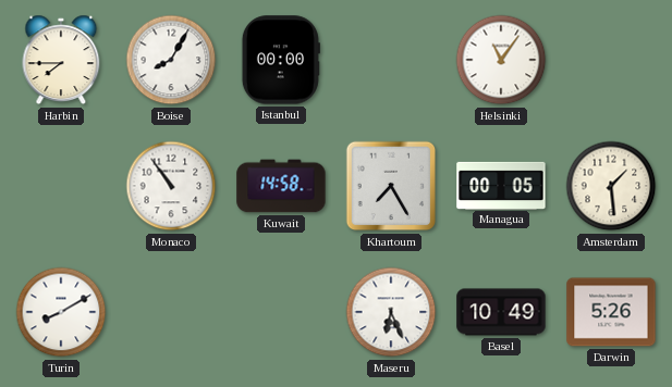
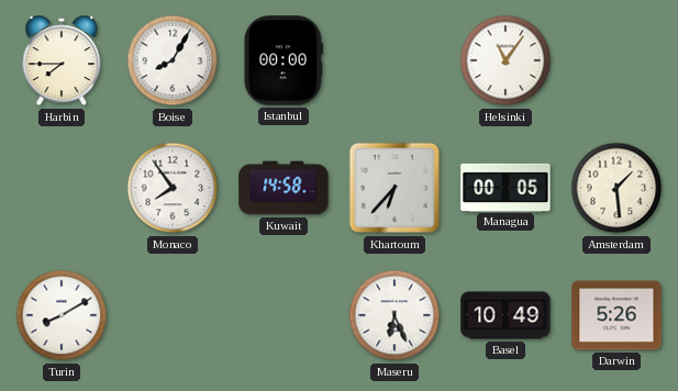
Monaco: 10:54 -> 7:54 (173, 188)
Khartoum: 7:25 -> 6:37 (394, 188)
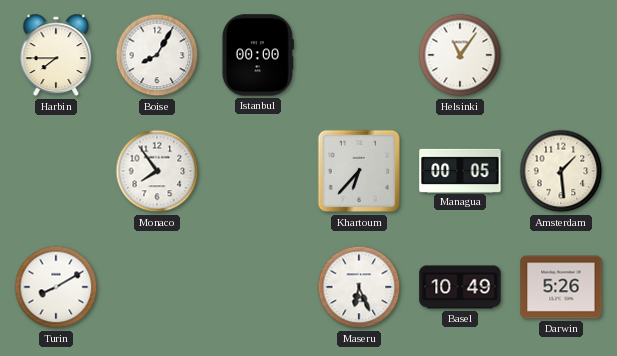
Kuwait: 14:58 -> none (284, 188)
